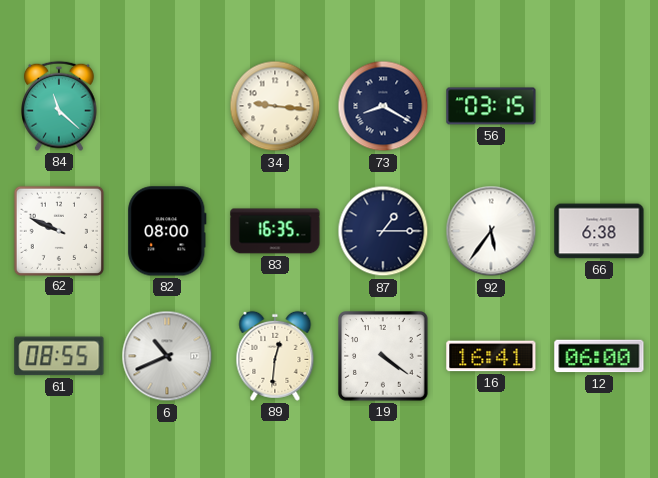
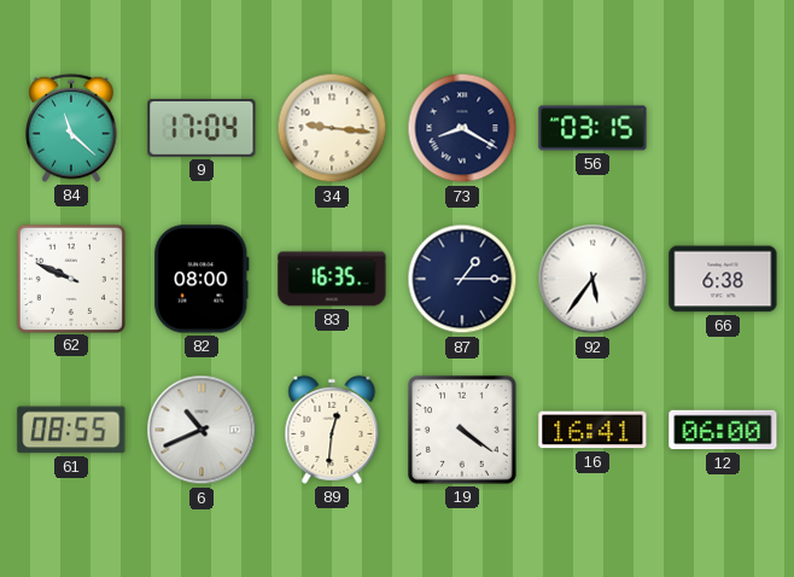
9: none -> 17:04 (202, 128)
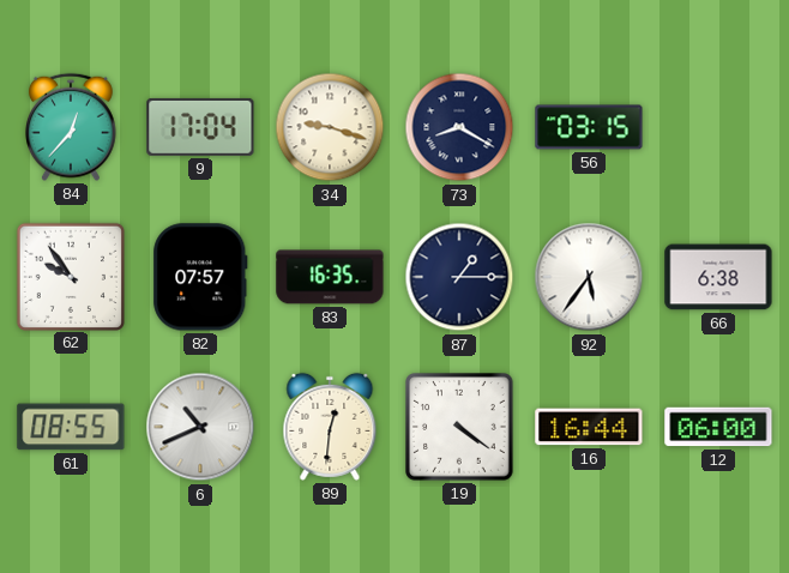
84: 11:22 -> 12:37 (72, 127)
34: 9:16 -> 9:18 (330, 127)
62: 9:49 -> 9:54 (70, 276)
82: 08:00 -> 07:57 (200, 277)
16: 16:41 -> 16:44 (589, 427)
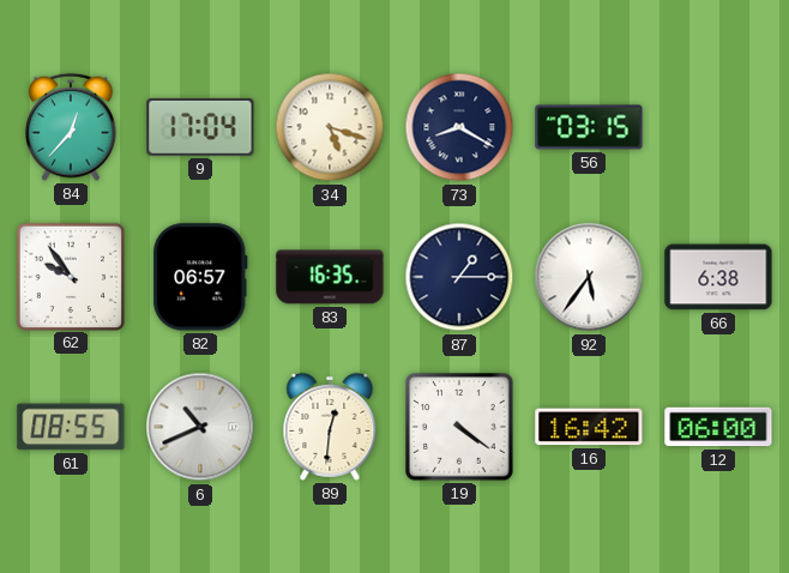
34: 9:18 -> 5:18 (330, 127)
82: 07:57 -> 06:57 (200, 277)
16: 16:44 -> 16:42 (589, 427)
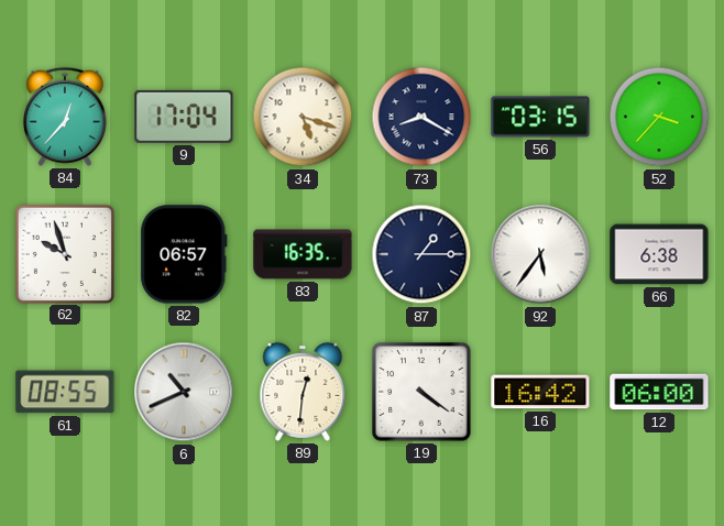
52: none -> 3:37 (659, 117)
62: 9:54 -> 9:57 (64, 253)
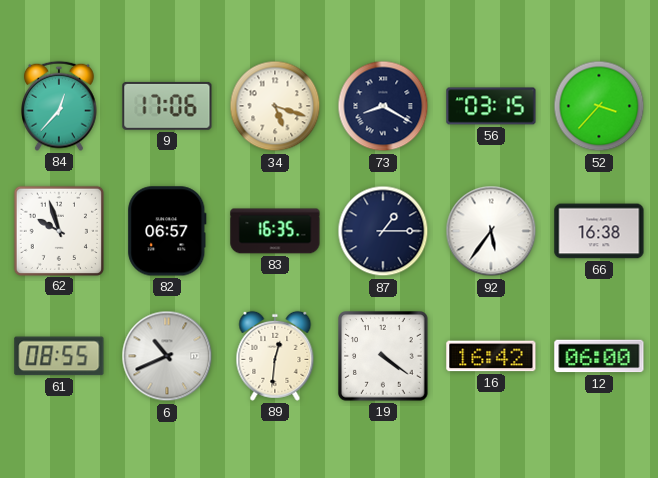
9: 17:04 -> 17:06 (167, 106)
66: 6:38 -> 16:38 (599, 231)
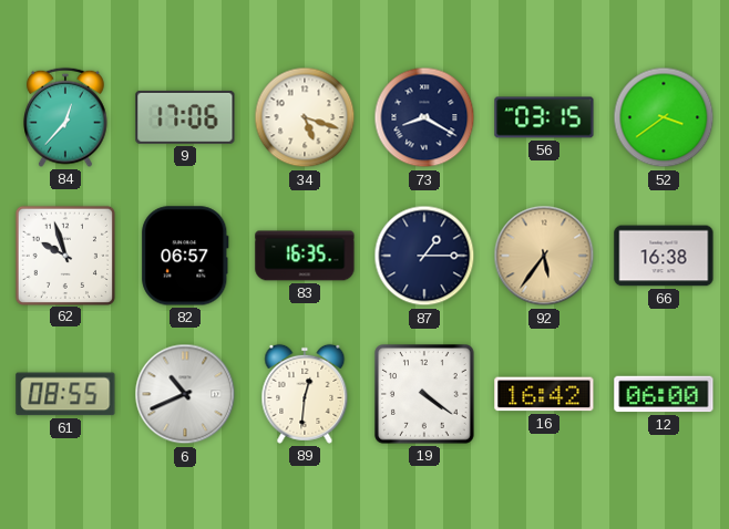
52: 3:37 -> 3:39 (664, 117)
92 dial: white -> champagne (544, 256)
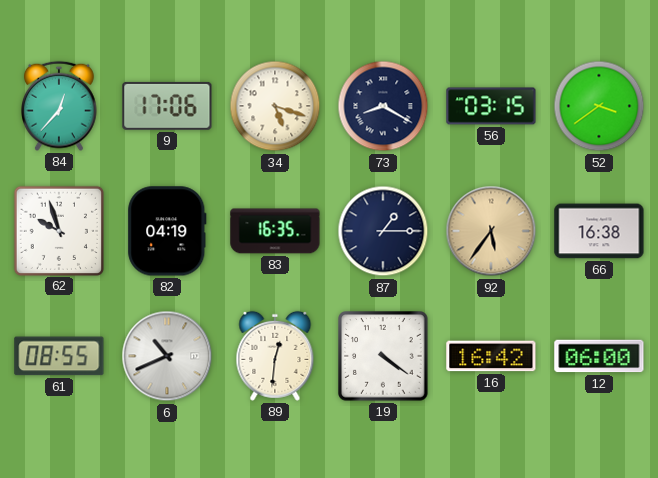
82: 06:57 -> 04:19 (167, 231)
